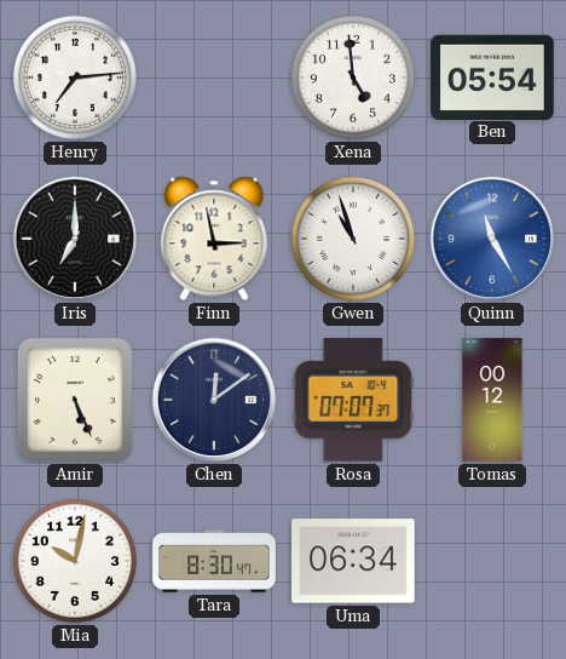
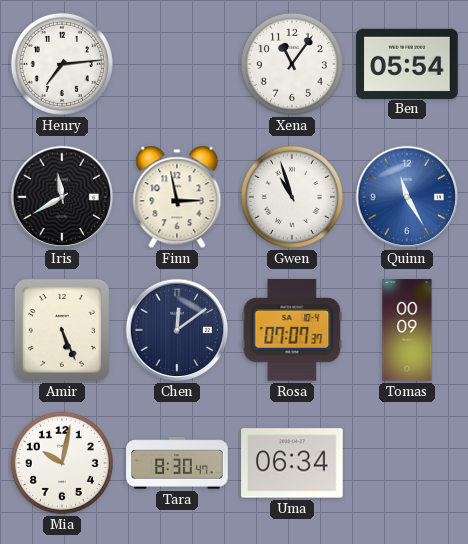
Xena: 4:59 -> 11:06 (292, 64)
Iris: 7:00 -> 11:40 (62, 197)
Tomas: 00:12 -> 00:09 (407, 330)
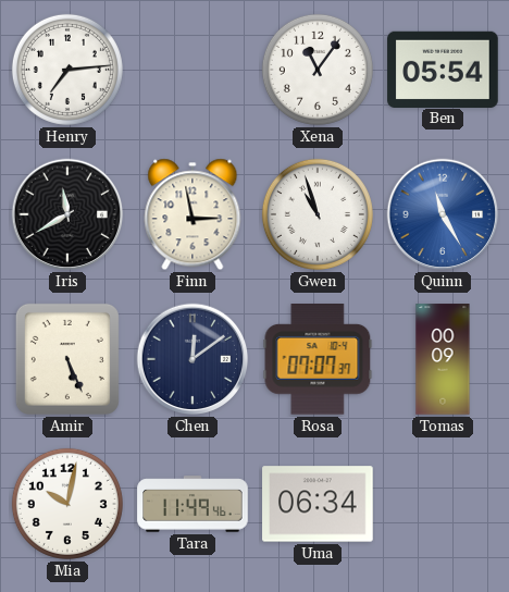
Tara: 8:30 -> 11:49 (193, 504)
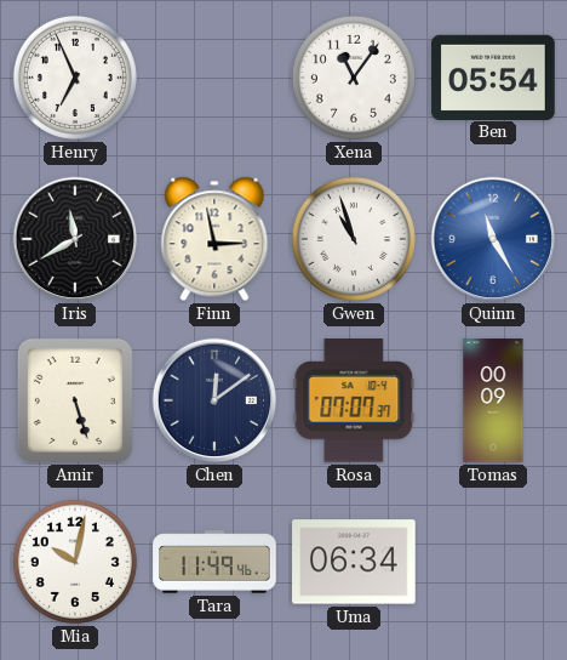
Henry: 7:14 -> 6:56 (75, 78)
Amir: 5:26 -> 5:27 (75, 400)
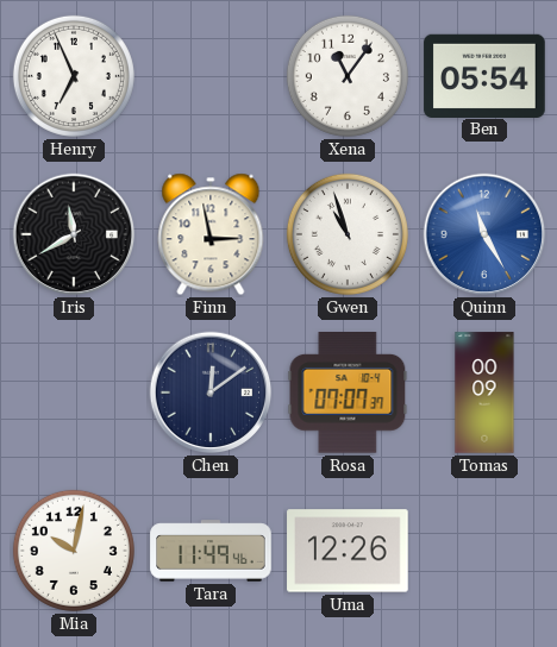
Amir: 5:27 -> none (75, 400)
Uma: 06:34 -> 12:26 (348, 551)
